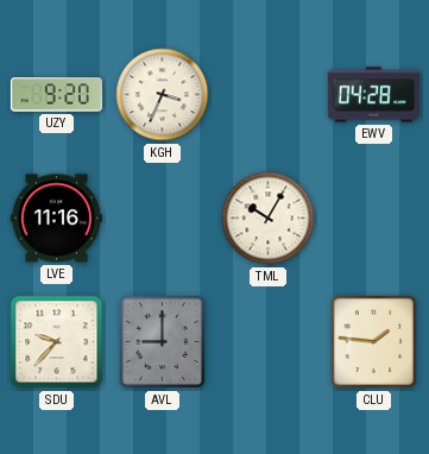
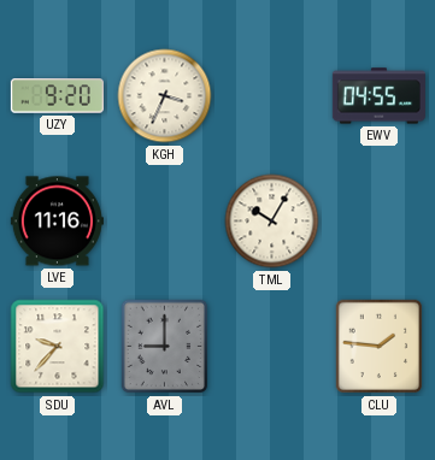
EWV: 04:28 -> 04:55 (378, 96)
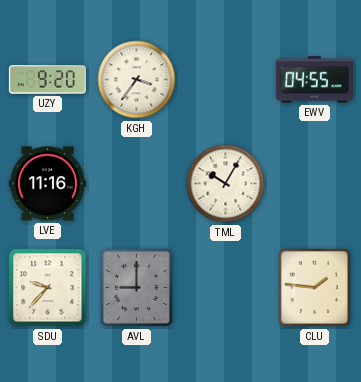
KGH: 3:34 -> 3:36 (137, 80)
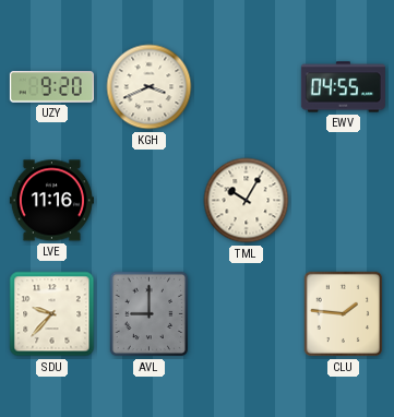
KGH: 3:36 -> 3:41 (150, 87)
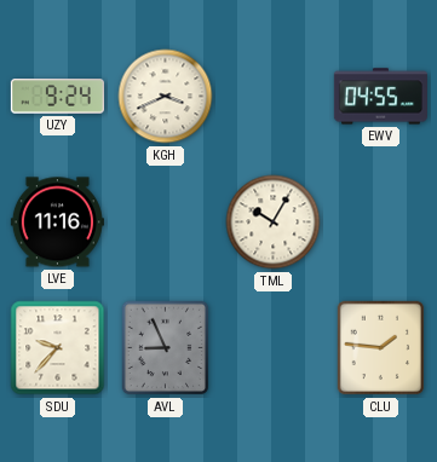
UZY: 9:20 -> 9:24 (57, 97)
AVL: 9:00 -> 8:56 (166, 348)
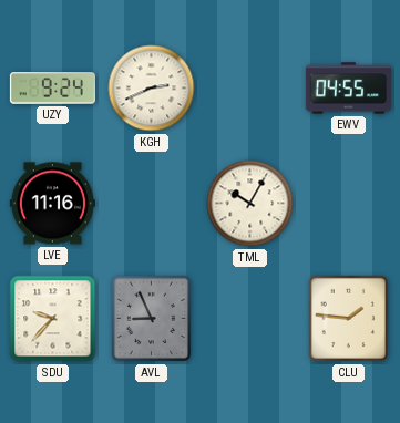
KGH: 3:41 -> 2:41 (152, 89)
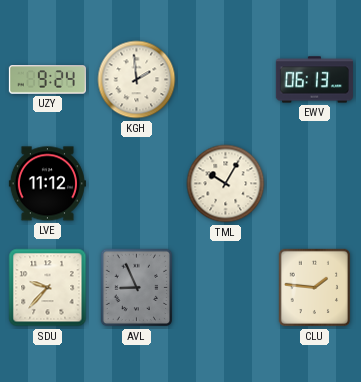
KGH: 2:41 -> 1:59 (137, 80)
EWV: 04:55 -> 06:13 (314, 80)
LVE: 11:16 -> 11:12 (47, 184)
